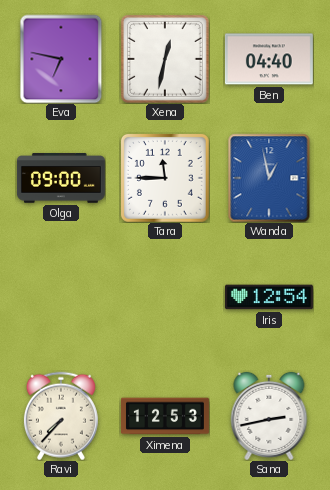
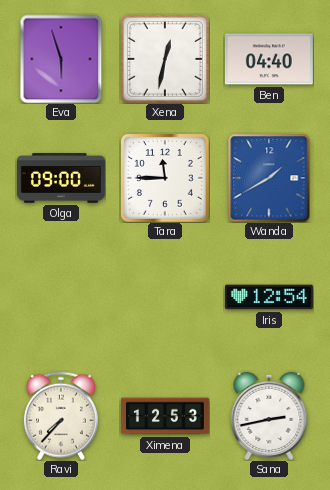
Eva: 6:47 -> 5:57 (61, 59)
Wanda: 12:58 -> 1:40 (269, 178)
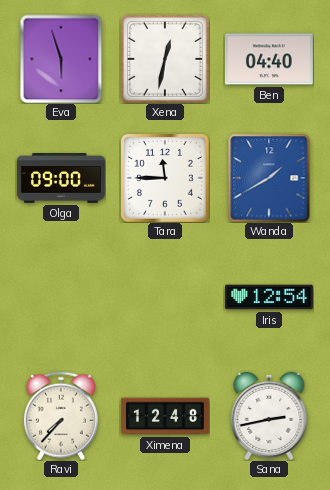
Ximena: 12:53 -> 12:48 (165, 416)
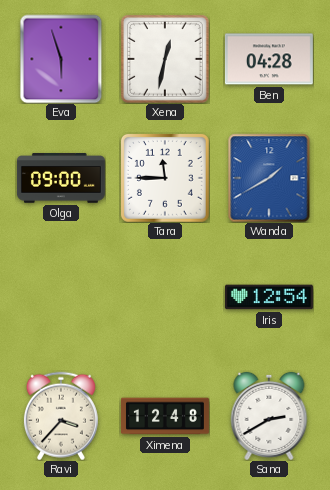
Ben: 04:40 -> 04:28 (269, 59)
Ravi: 7:37 -> 3:37 (61, 416)
Sana: 2:43 -> 2:40 (269, 416)
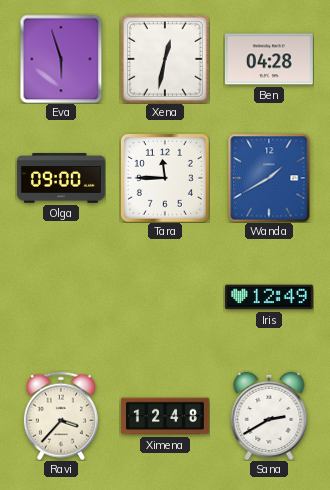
Iris: 12:54 -> 12:49 (269, 297)
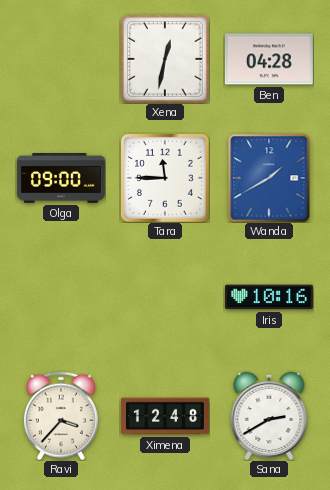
Eva: 5:57 -> none (61, 59)
Iris: 12:49 -> 10:16 (269, 297)
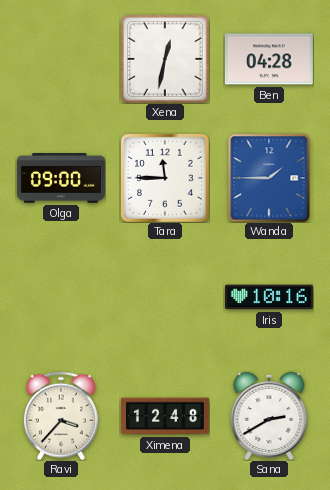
Wanda: 1:40 -> 1:45 (269, 178)
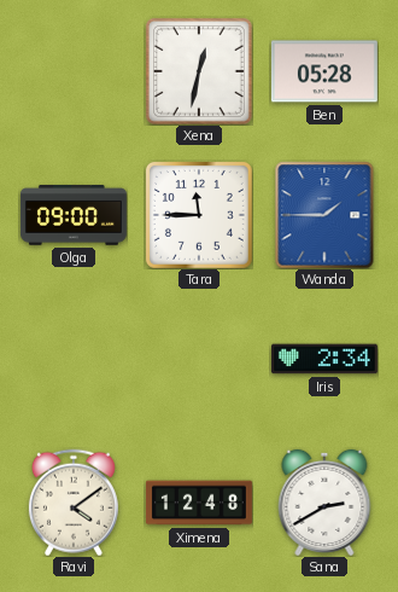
Ben: 04:28 -> 05:28 (324, 71)
Iris: 10:16 -> 2:34 (324, 359)
Ravi: 3:37 -> 4:09 (74, 503)
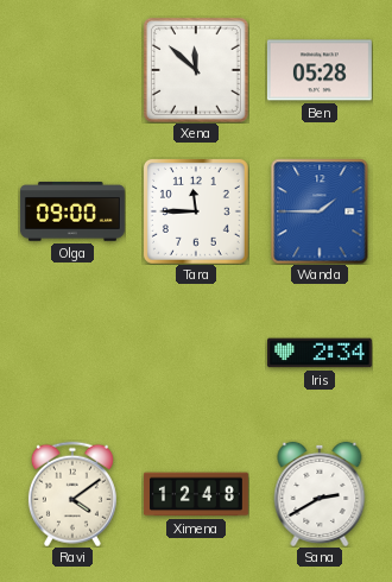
Xena: 12:32 -> 11:52 (196, 70)
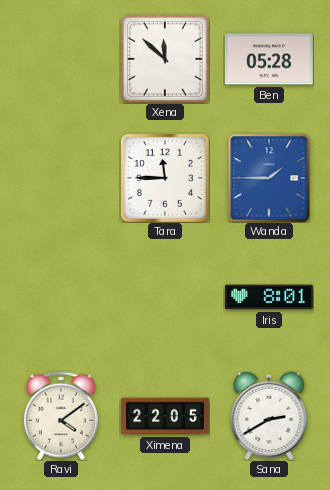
Olga: 09:00 -> none (72, 213)
Iris: 2:34 -> 8:01 (269, 297)
Ximena: 12:48 -> 22:05 (165, 416)
